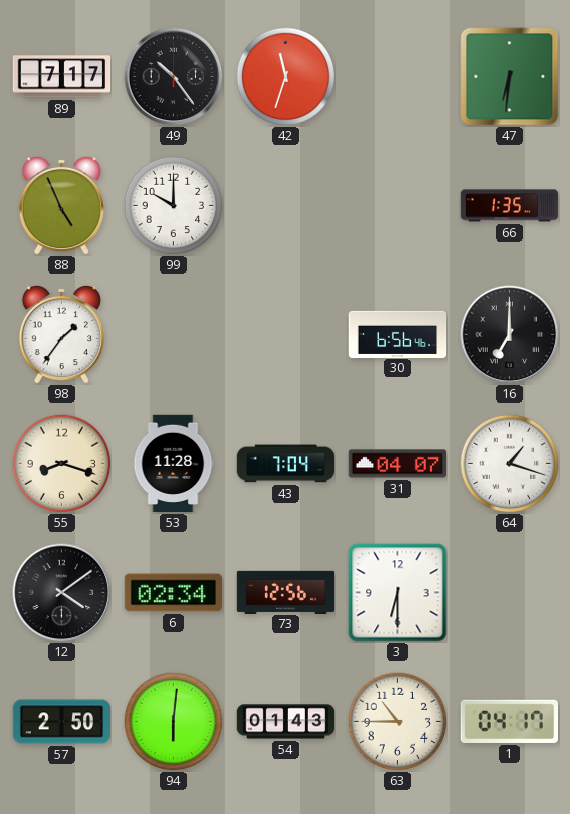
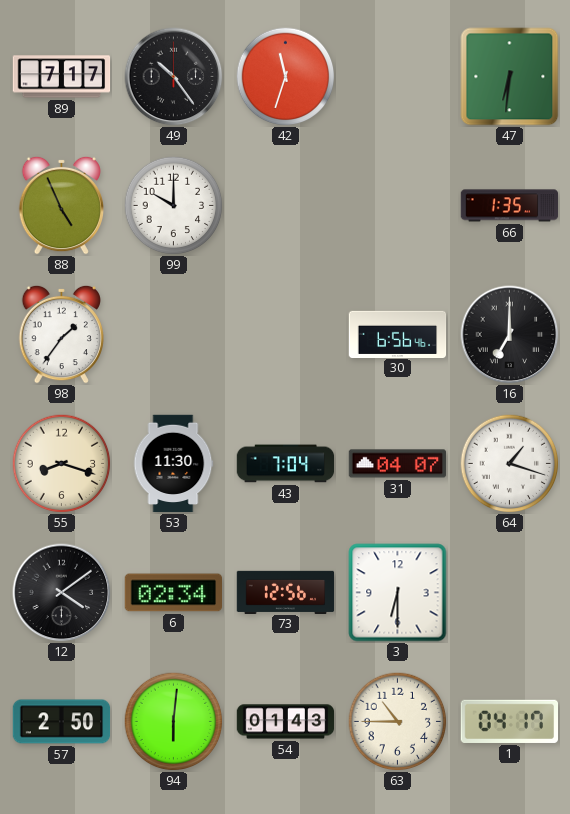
53: 11:28 -> 11:30 (173, 464)
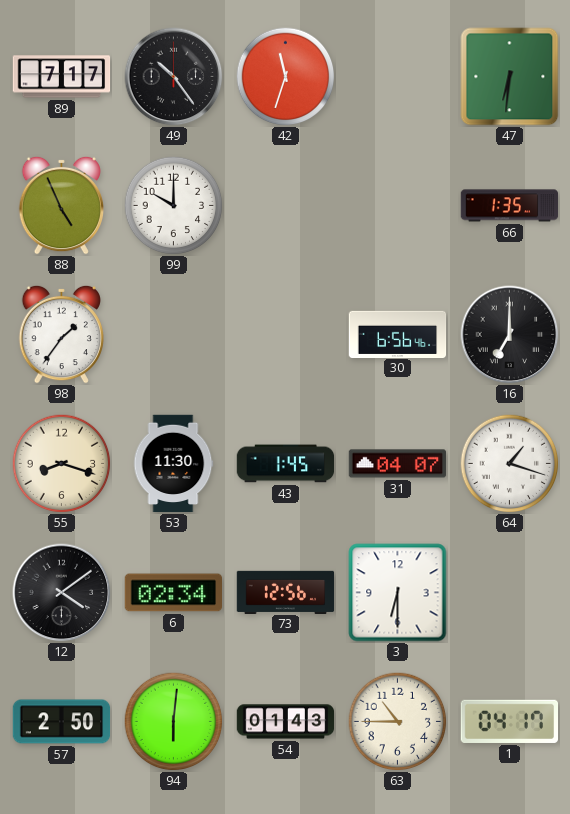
43: 7:04 -> 1:45 (286, 464)
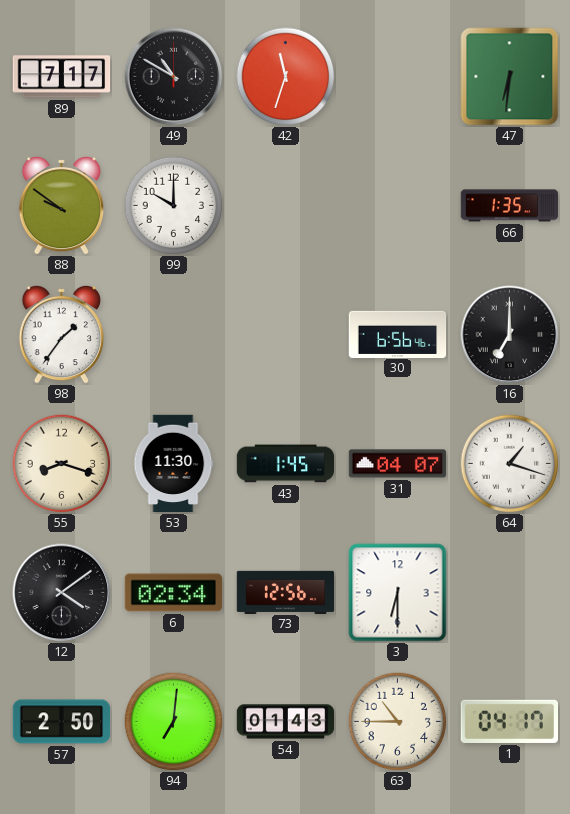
49: 10:24 -> 10:50 (174, 77)
88: 4:56 -> 9:51 (61, 205)
94: 6:01 -> 7:01 (174, 722)
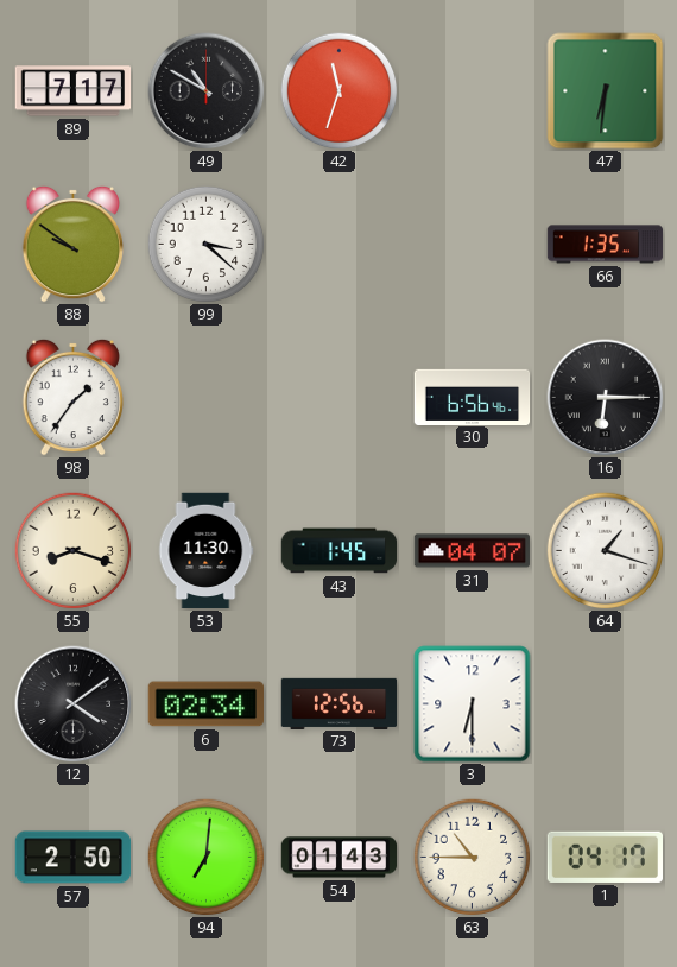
99: 10:00 -> 3:22 (207, 245)
16: 7:00 -> 6:15 (606, 398)
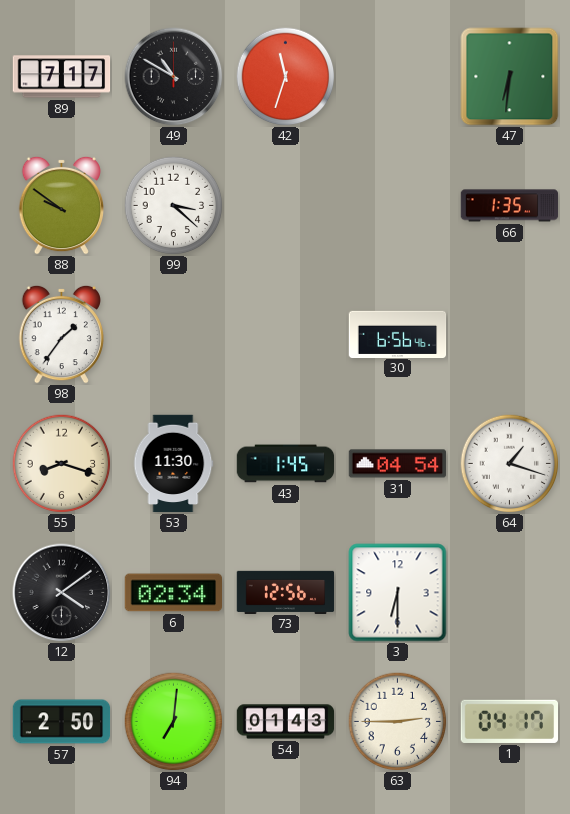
16: 6:15 -> none (606, 398)
31: 04:07 -> 04:54 (398, 464)
63: 10:45 -> 2:45 (398, 722)
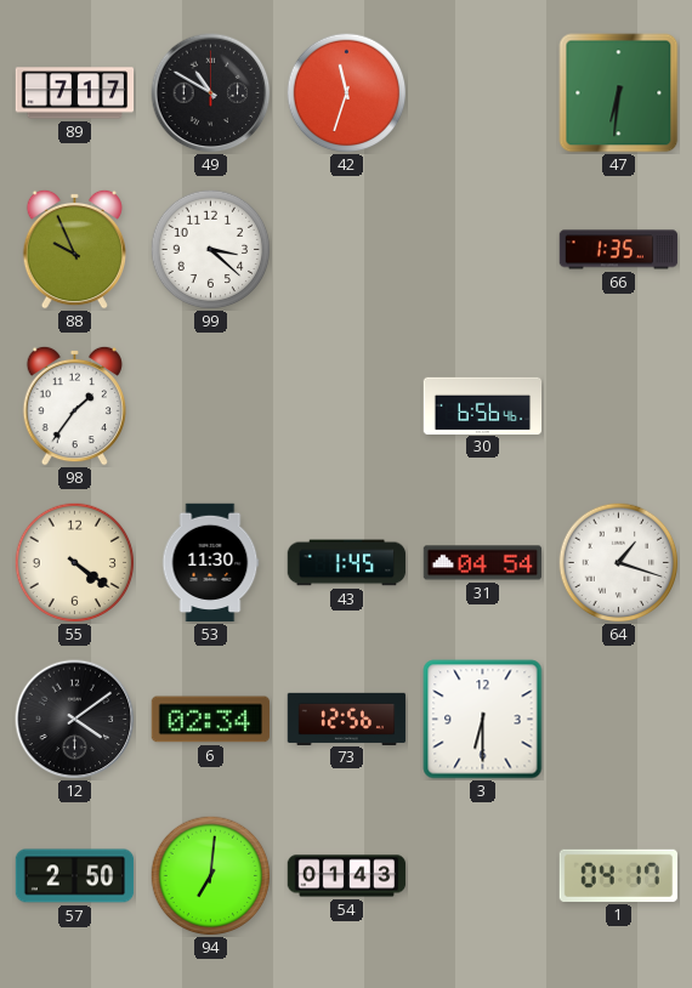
88: 9:51 -> 9:56 (74, 249)
55: 8:18 -> 4:21 (75, 563)
63: 2:45 -> none (398, 722)
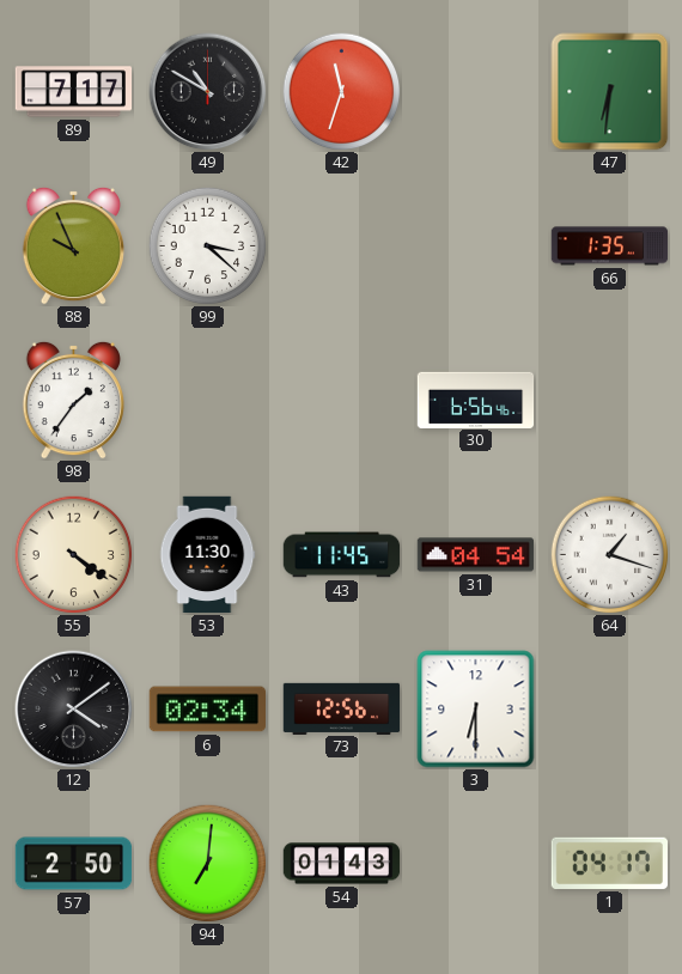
43: 1:45 -> 11:45 (342, 555)
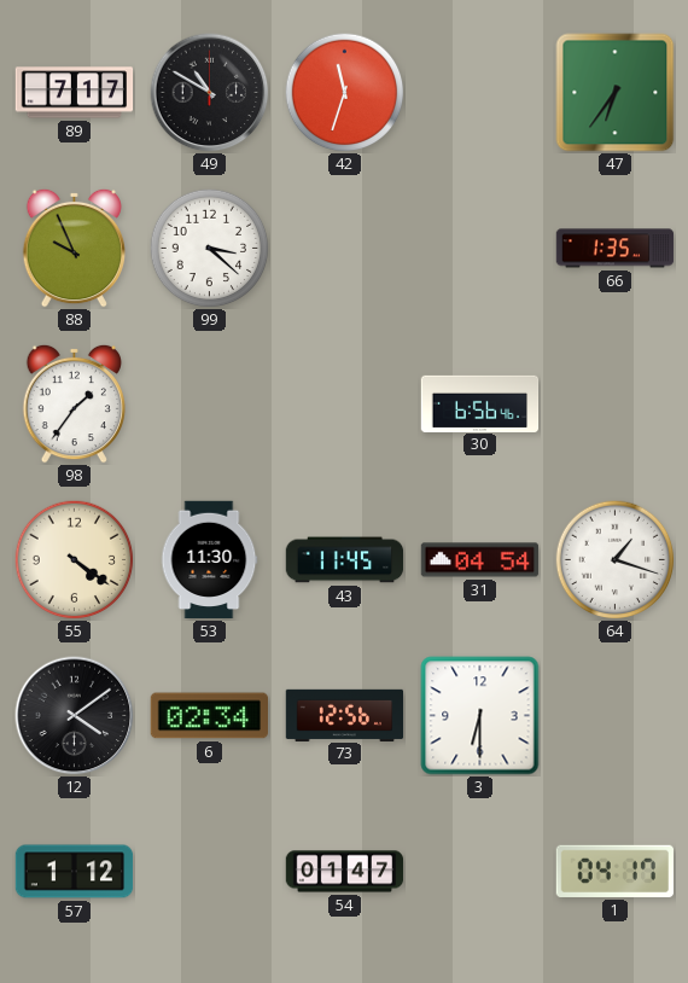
47: 6:31 -> 6:36 (616, 93)
57: 2:50 -> 1:12 (75, 872)
94: 7:01 -> none (208, 864)
54: 01:43 -> 01:47 (345, 872)
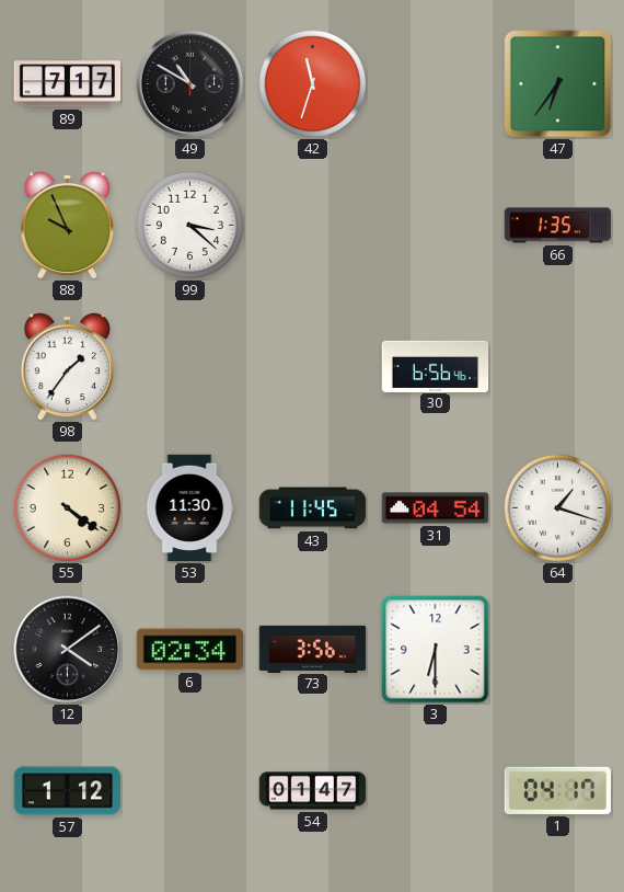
73: 12:56 -> 3:56 (313, 649)
